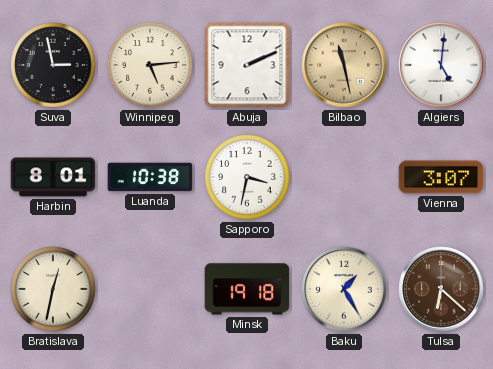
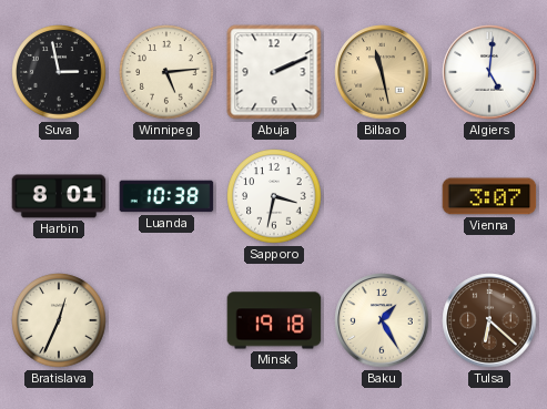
Bratislava: 12:32 -> 12:34 (59, 320)
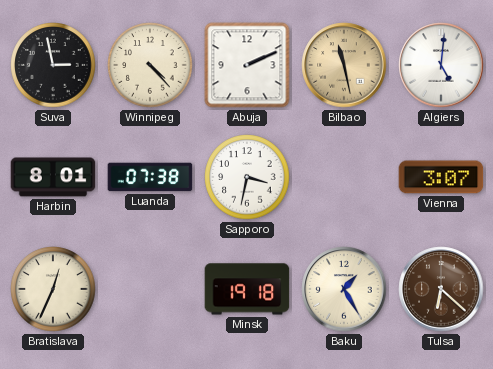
Winnipeg: 5:14 -> 4:23 (150, 65)
Luanda: 10:38 -> 07:38 (150, 177)
